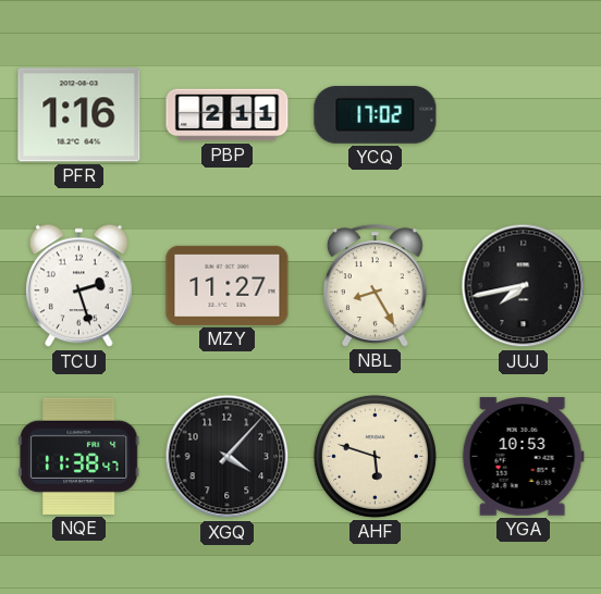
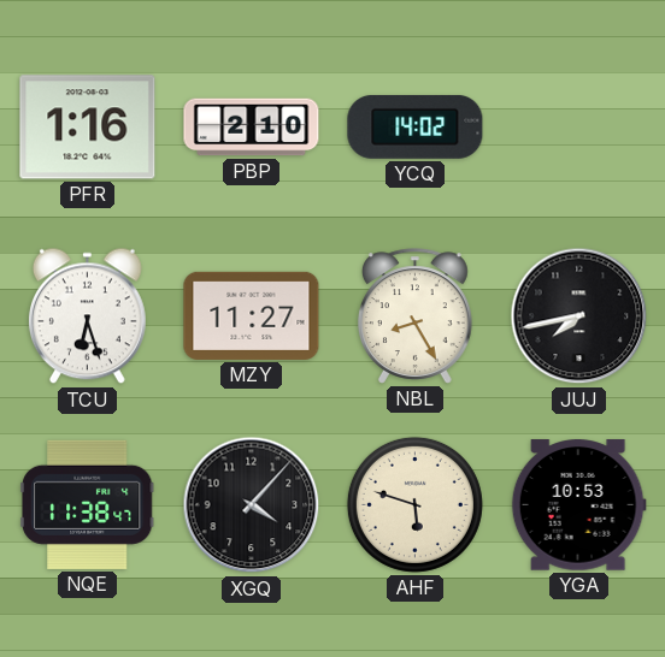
PBP: 2:11 -> 2:10 (252, 128)
YCQ: 17:02 -> 14:02 (416, 126)
TCU: 2:27 -> 6:27 (87, 316)
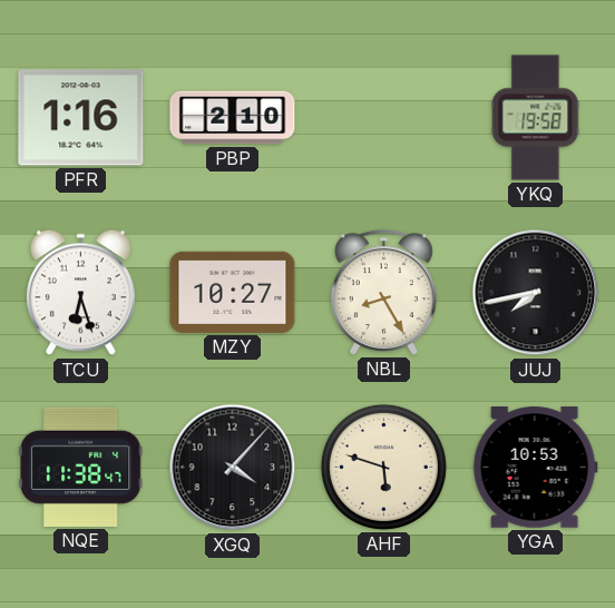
YCQ: 14:02 -> none (416, 126)
YKQ: none -> 19:58 (536, 118)
MZY: 11:27 -> 10:27 (233, 292)
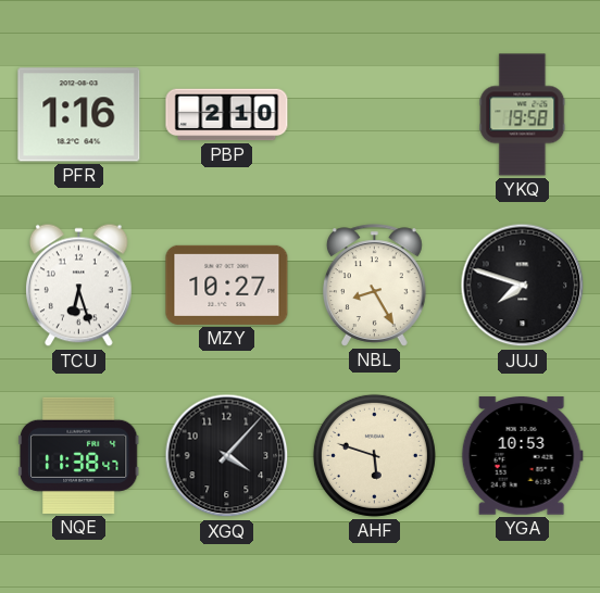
JUJ: 7:43 -> 7:48 (523, 286)
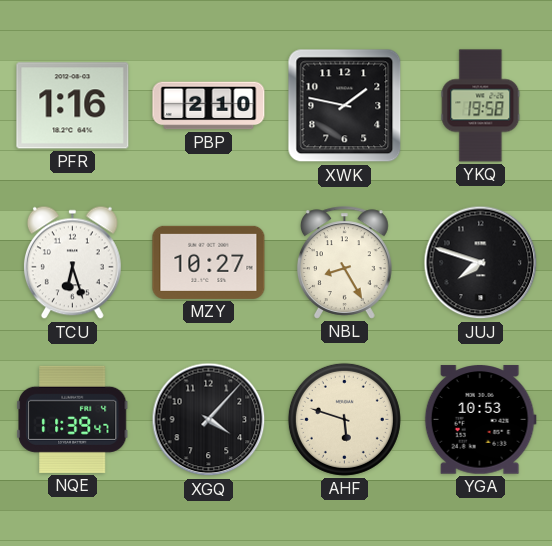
XWK: none -> 1:47 (345, 106)
NQE: 11:38 -> 11:39 (73, 419)
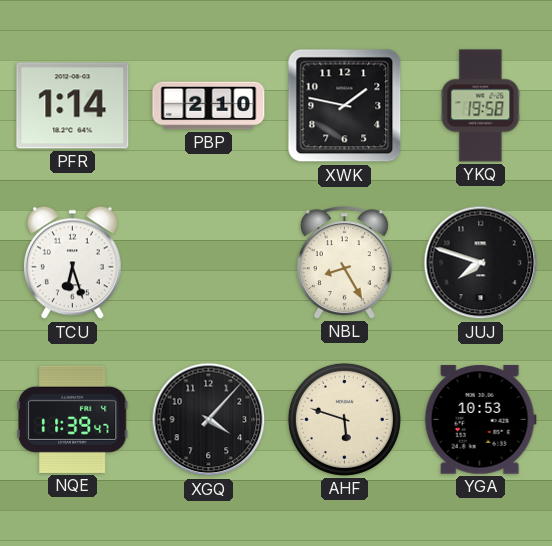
PFR: 1:16 -> 1:14 (73, 106)
MZY: 10:27 -> none (209, 262)
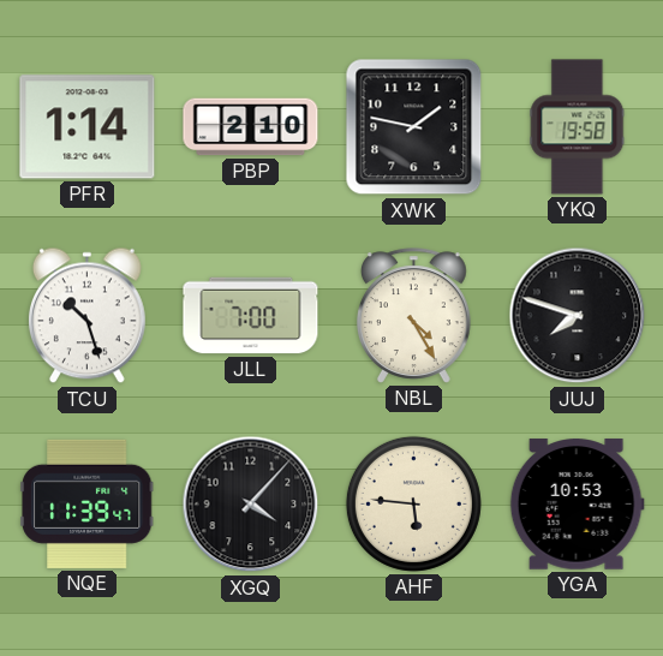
TCU: 6:27 -> 10:27 (86, 316)
JLL: none -> 7:00 (251, 316)
NBL: 8:25 -> 4:25 (413, 316)
AHF: 5:48 -> 5:46 (413, 503)
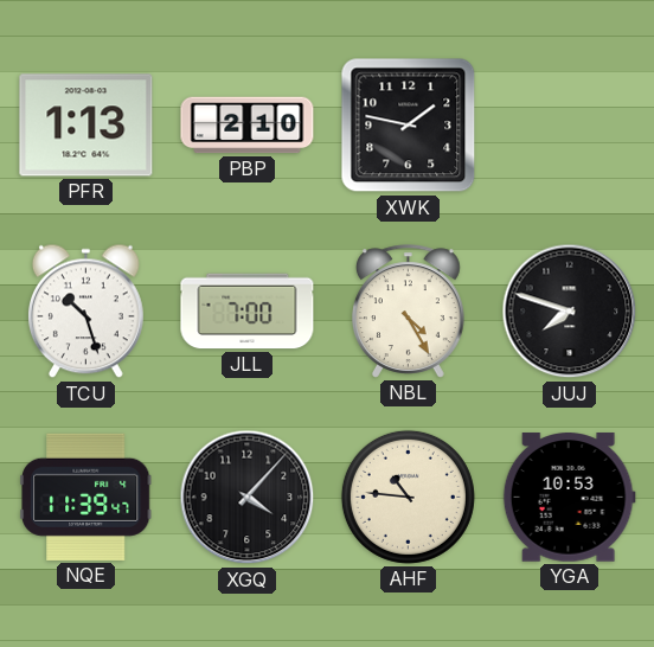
PFR: 1:14 -> 1:13 (86, 126)
YKQ: 19:58 -> none (578, 127)
AHF: 5:46 -> 10:46 (408, 497)
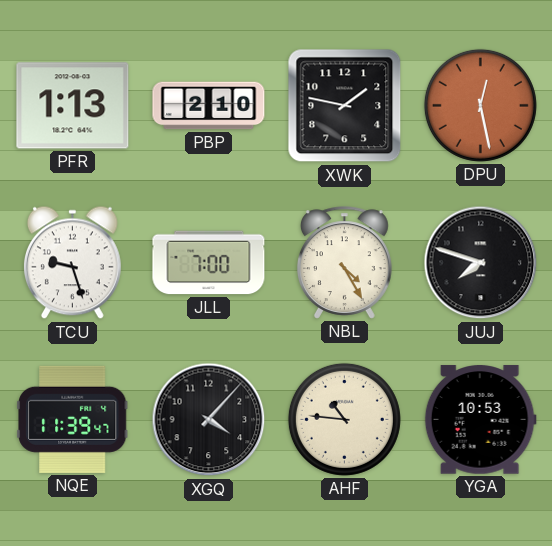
DPU: none -> 12:28 (480, 105)
TCU: 10:27 -> 9:27 (72, 263)
